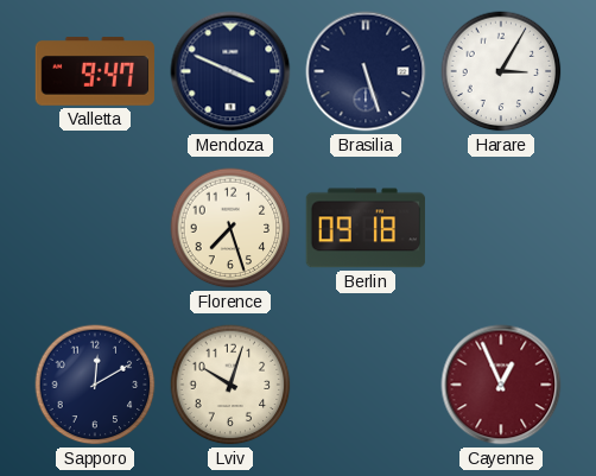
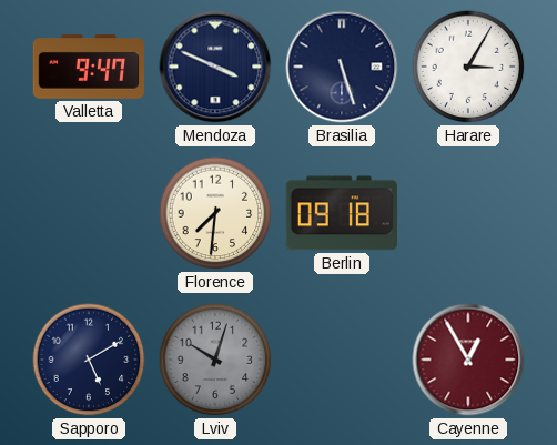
Florence: 7:27 -> 7:31 (215, 213)
Sapporo: 12:10 -> 5:10 (89, 360)
Lviv dial: cream -> grey (215, 360)
Cayenne: 12:56 -> 12:55 (468, 360)
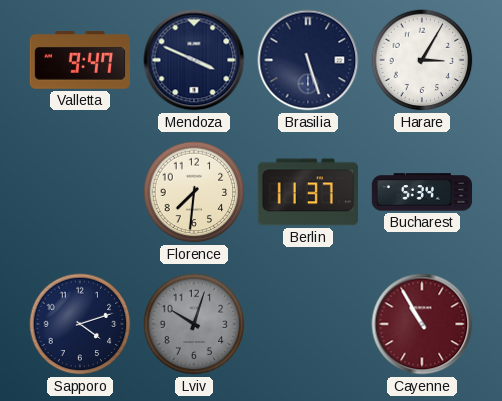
Berlin: 09:18 -> 11:37 (308, 192)
Bucharest: none -> 5:34 (422, 192)
Sapporo: 5:10 -> 4:12 (80, 324)
Cayenne: 12:55 -> 10:55 (422, 324)
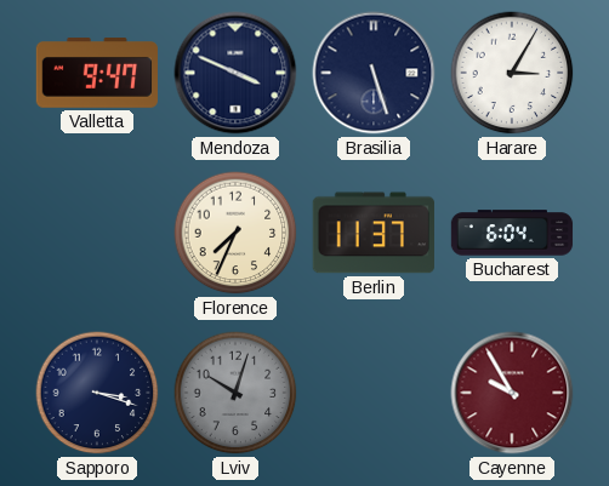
Florence: 7:31 -> 7:34 (235, 233)
Bucharest: 5:34 -> 6:04 (512, 233)
Sapporo: 4:12 -> 3:18 (97, 393)
Cayenne: 10:55 -> 9:55 (512, 393)
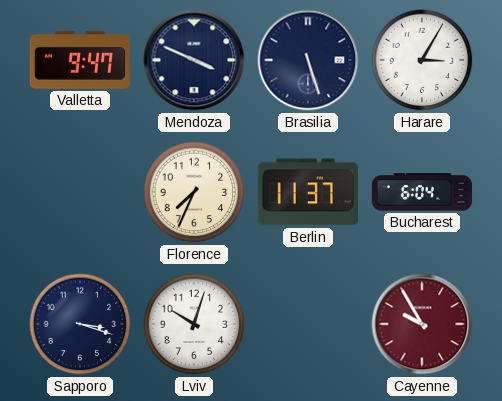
Lviv dial: grey -> white (194, 324)
